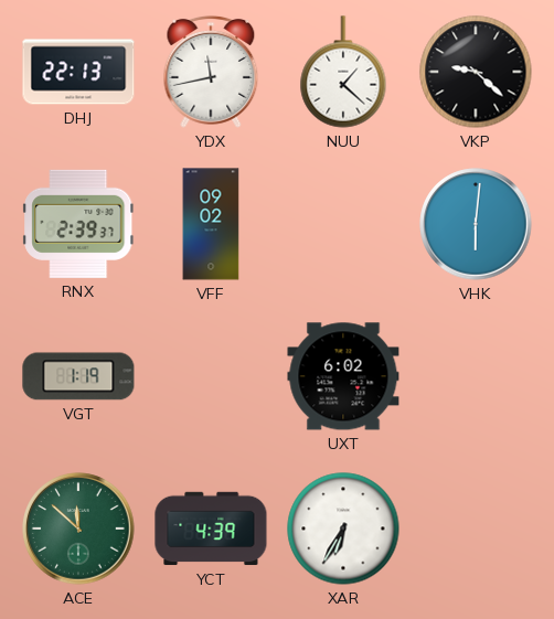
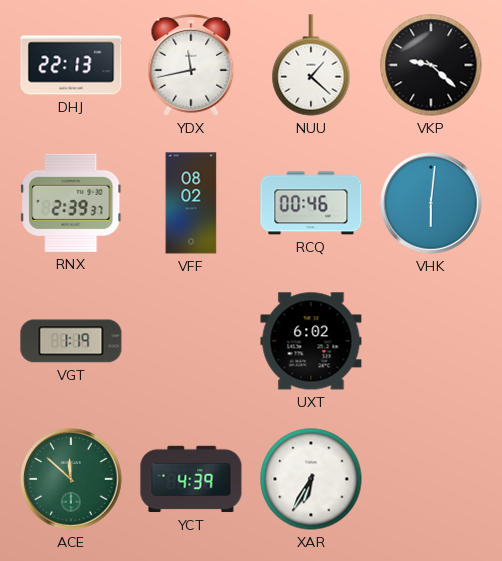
VFF: 09:02 -> 08:02 (191, 203)
RCQ: none -> 00:46 (311, 203)
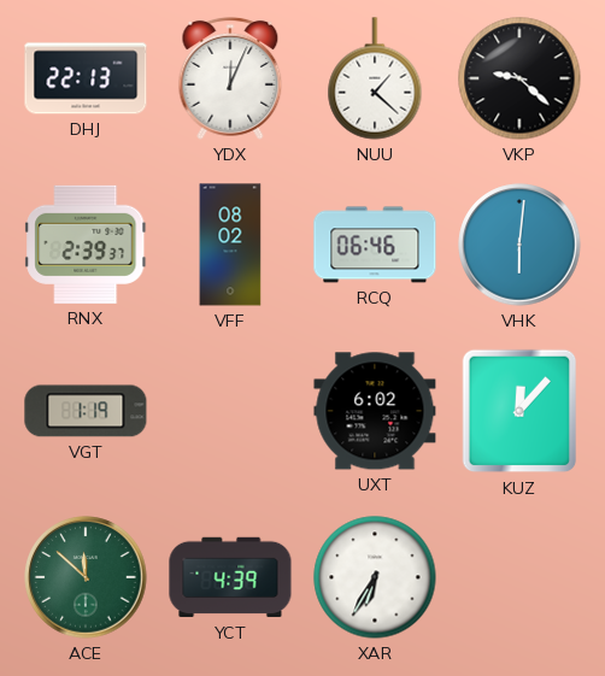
YDX: 11:43 -> 12:04 (230, 78)
RCQ: 00:46 -> 06:46 (375, 245)
KUZ: none -> 12:07 (519, 411)
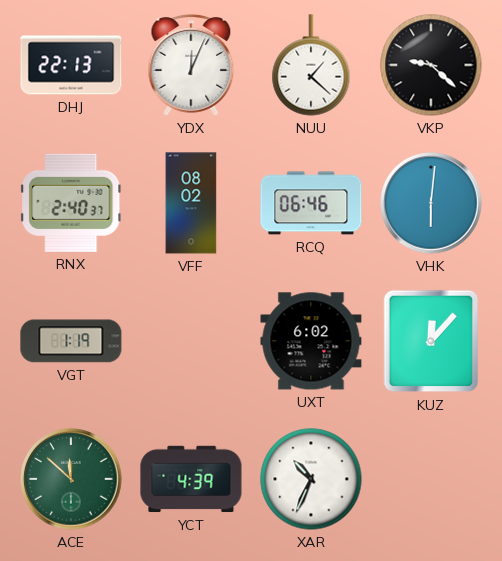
RNX: 2:39 -> 2:40 (71, 203)
XAR: 6:35 -> 10:34 (311, 479)
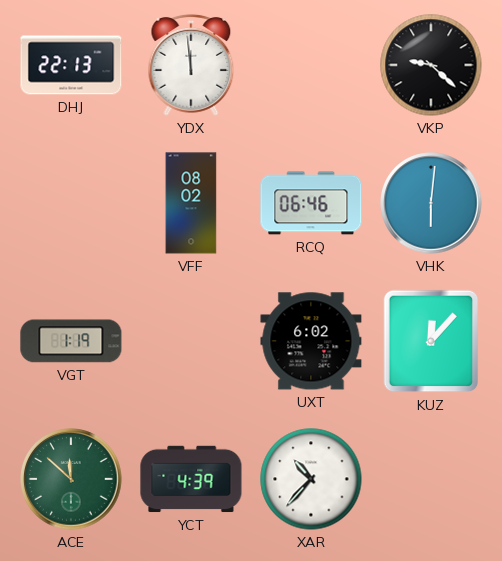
YDX: 12:04 -> 11:59 (191, 65)
NUU: 1:22 -> none (311, 65)
RNX: 2:40 -> none (71, 203)
XAR: 10:34 -> 10:37 (311, 479)
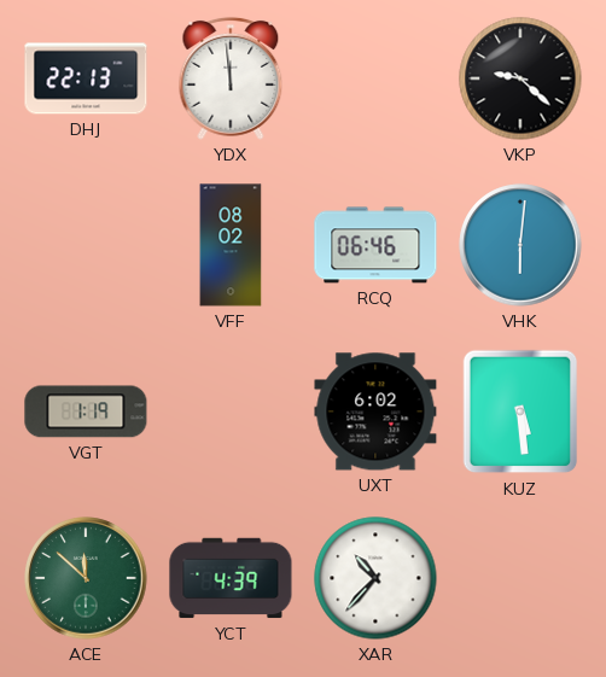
KUZ: 12:07 -> 5:29 (520, 412)
